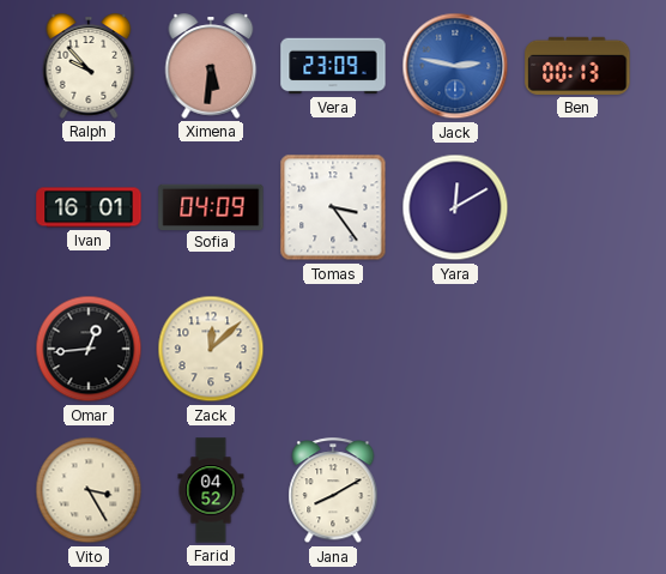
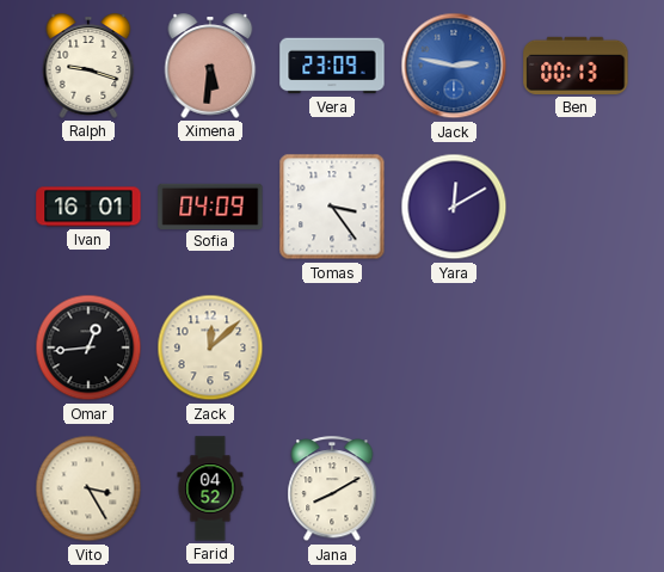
Ralph: 9:53 -> 9:18 (88, 66)
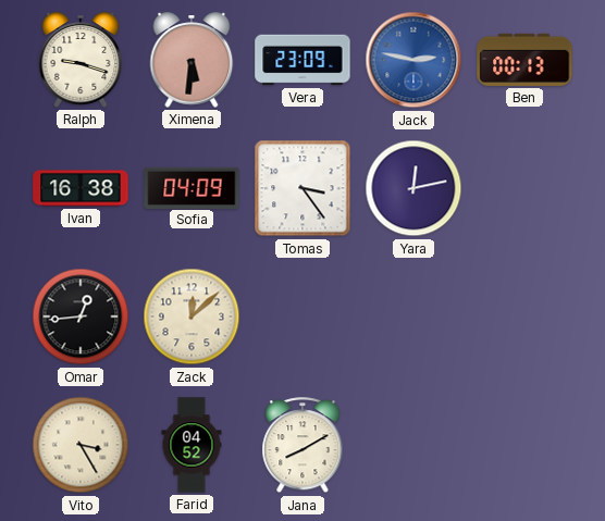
Ivan: 16:01 -> 16:38 (81, 188)
Yara: 12:10 -> 12:13 (413, 188)
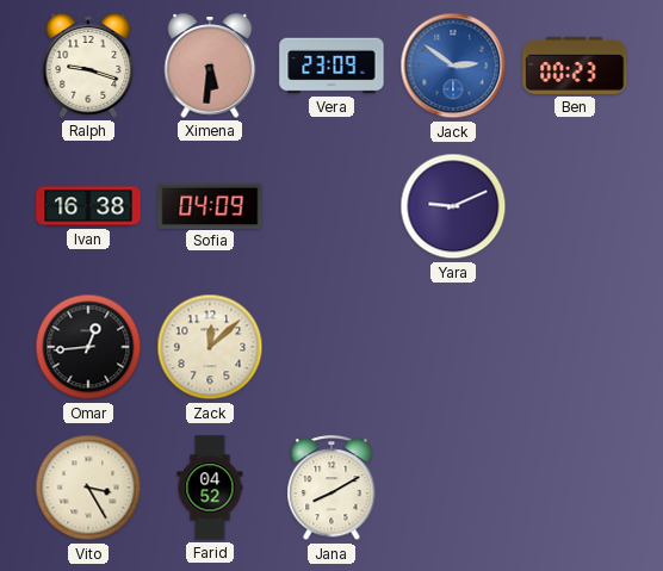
Jack: 2:47 -> 2:51 (453, 66)
Ben: 00:13 -> 00:23 (575, 66)
Tomas: 3:24 -> none (302, 188)
Yara: 12:13 -> 9:11 (453, 206)
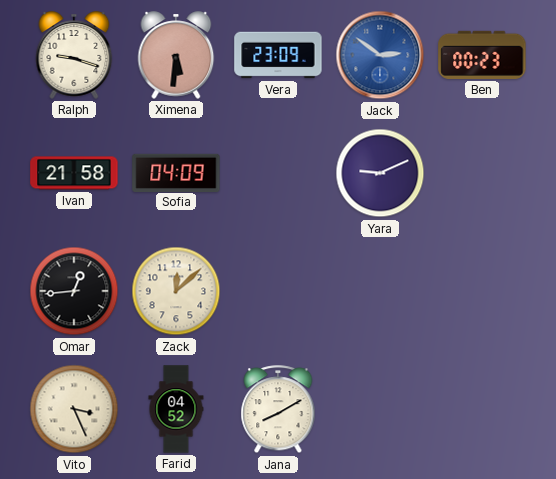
Ivan: 16:38 -> 21:58 (74, 173)
Vito: 3:25 -> 3:26 (74, 409)
